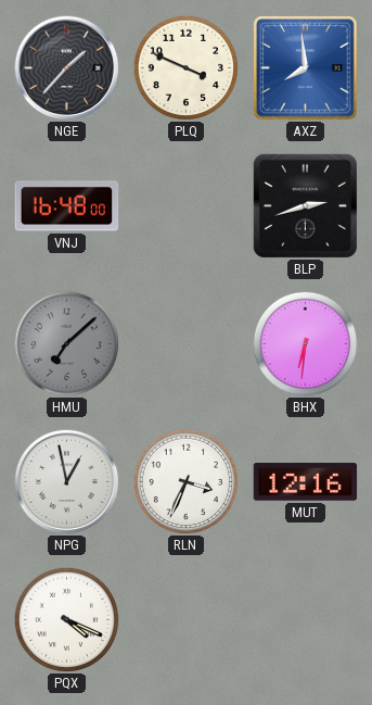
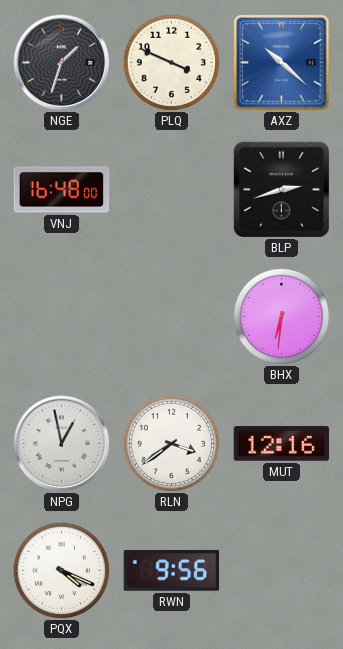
NGE: 1:37 -> 1:33 (62, 63)
AXZ: 7:59 -> 10:22 (282, 63)
HMU: 7:08 -> none (66, 343)
RLN: 3:34 -> 3:39 (171, 443)
RWN: none -> 9:56 (172, 571)
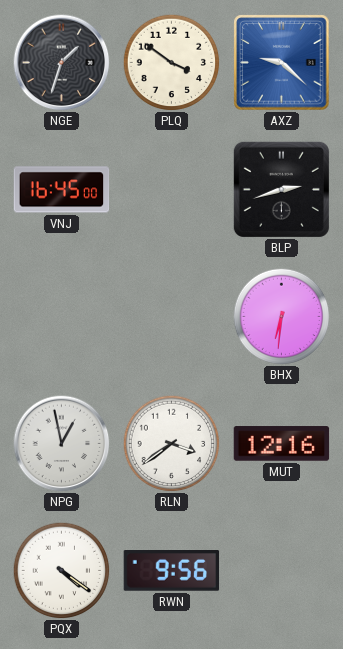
PLQ: 3:49 -> 3:51 (171, 62)
AXZ: 10:22 -> 9:22 (282, 63)
VNJ: 16:48 -> 16:45 (62, 190)
PQX: 4:19 -> 4:21 (61, 570)
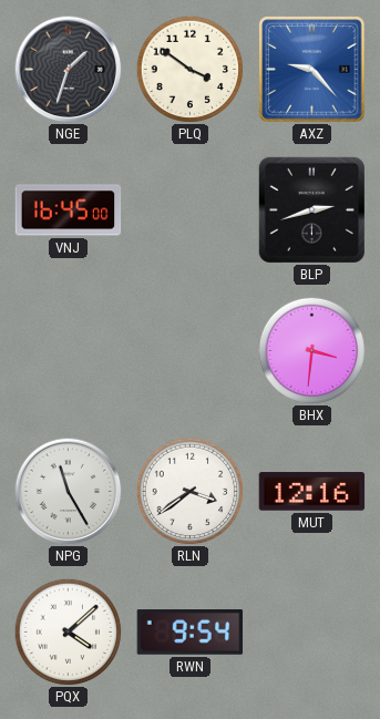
AXZ: 9:22 -> 9:23 (312, 70)
BHX: 6:31 -> 3:31 (311, 350)
NPG: 12:58 -> 11:25 (69, 492)
PQX: 4:21 -> 4:08 (68, 631)
RWN: 9:56 -> 9:54 (191, 633)
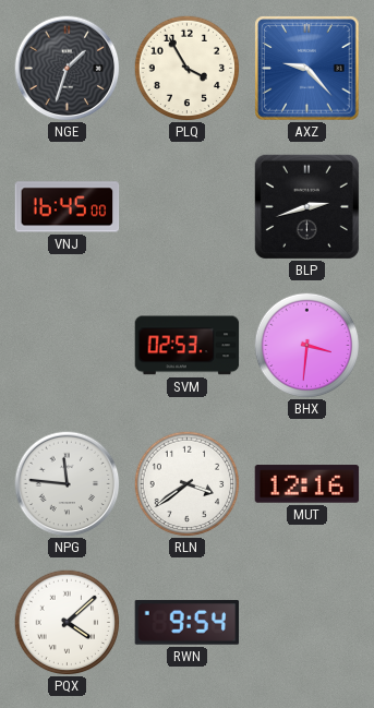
PLQ: 3:51 -> 3:55 (186, 68)
SVM: none -> 02:53 (188, 346)
NPG: 11:25 -> 11:46 (68, 484)
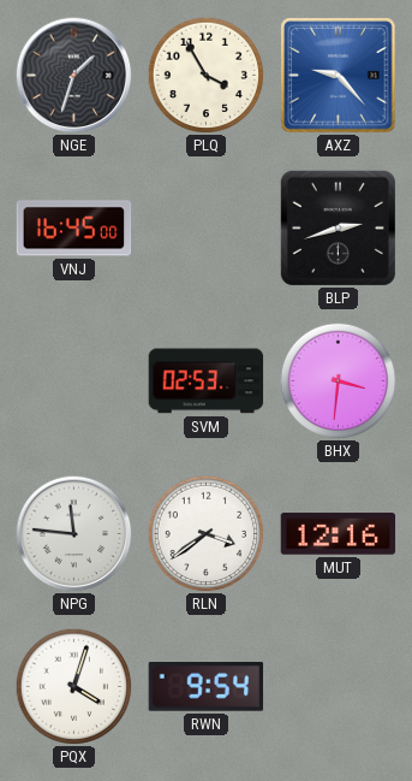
PQX: 4:08 -> 4:03 (73, 686)
